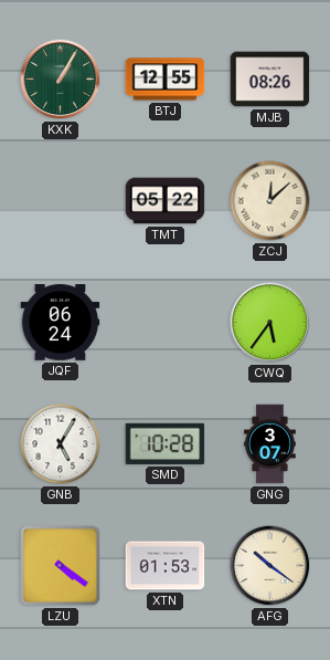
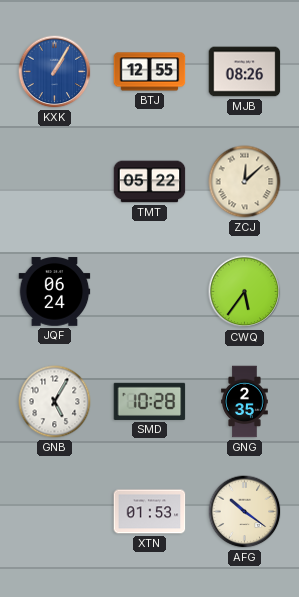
KXK dial: green -> blue (55, 72)
GNG: 3:07 -> 2:35 (245, 402)
LZU: 4:21 -> none (61, 566)
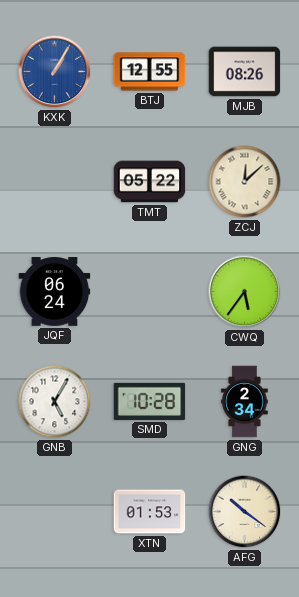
GNG: 2:35 -> 2:34 (245, 402)
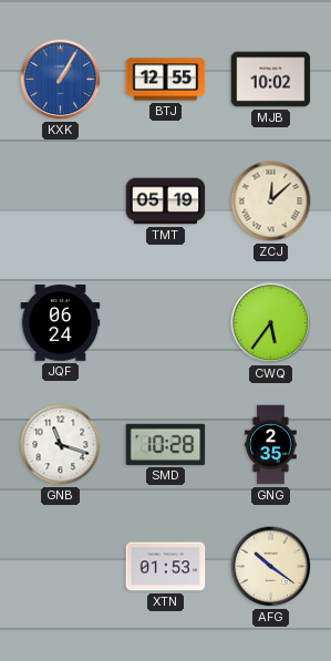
MJB: 08:26 -> 10:02 (271, 80)
TMT: 05:22 -> 05:19 (166, 202)
GNB: 5:05 -> 11:18 (61, 445)
GNG: 2:34 -> 2:35 (271, 445)
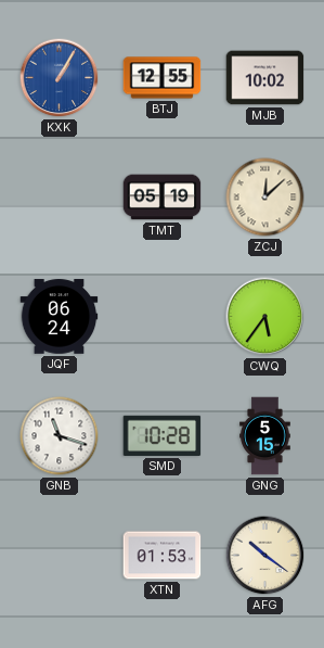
GNG: 2:35 -> 5:15 (265, 436)
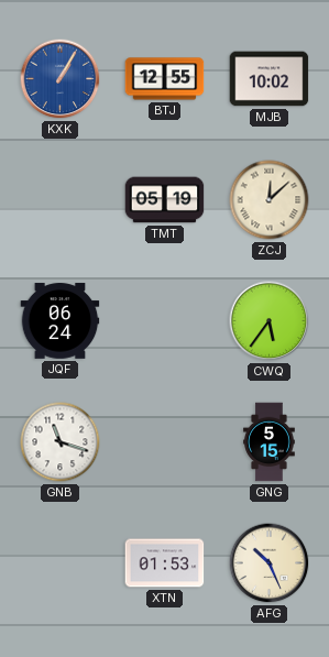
SMD: 10:28 -> none (163, 435)
AFG: 10:21 -> 10:26 (270, 563)
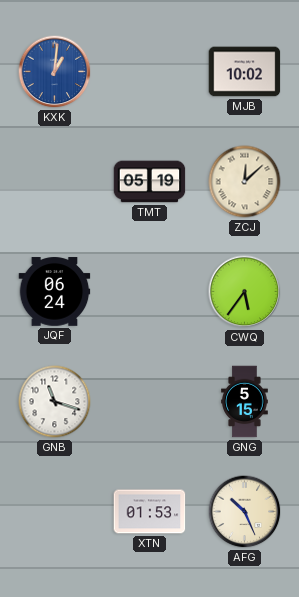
KXK: 1:05 -> 1:01 (55, 72)
BTJ: 12:55 -> none (165, 79)
